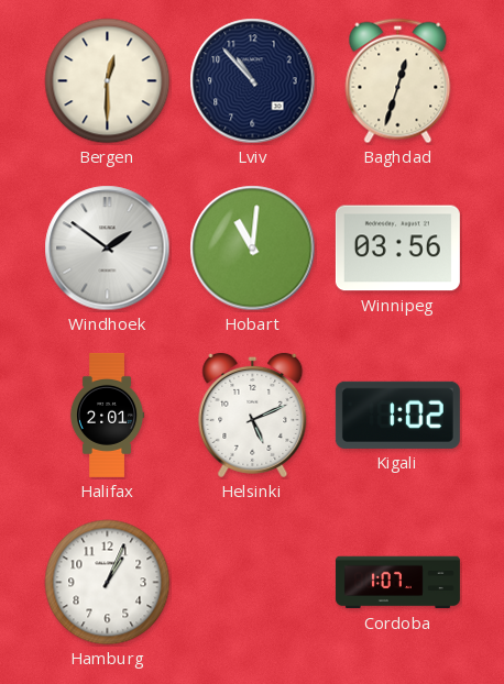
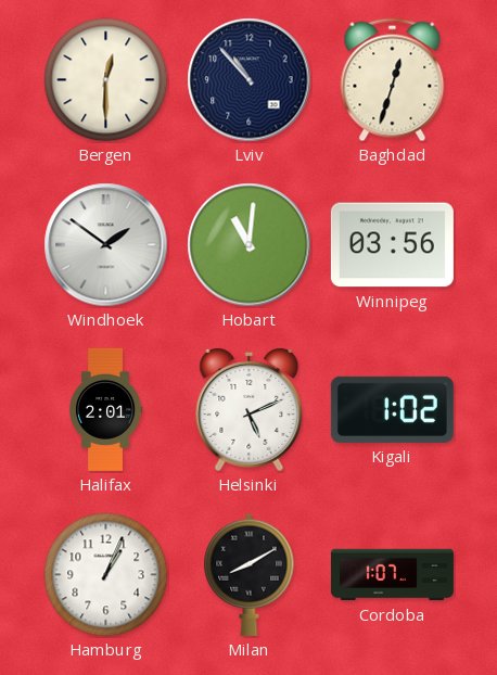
Milan: none -> 8:10 (250, 574)
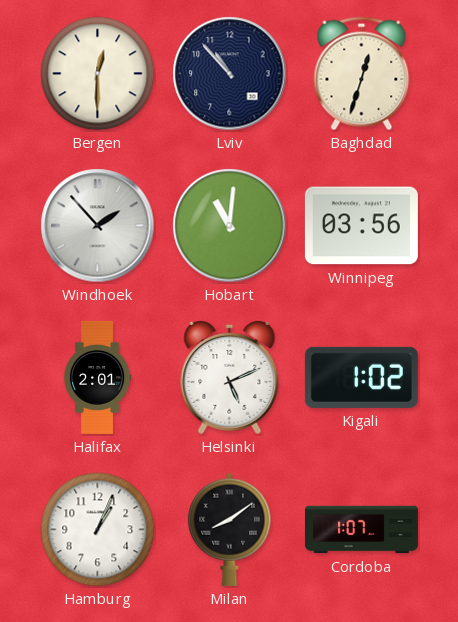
Windhoek: 1:51 -> 1:53 (98, 226)
Milan: 8:10 -> 8:09 (230, 529)
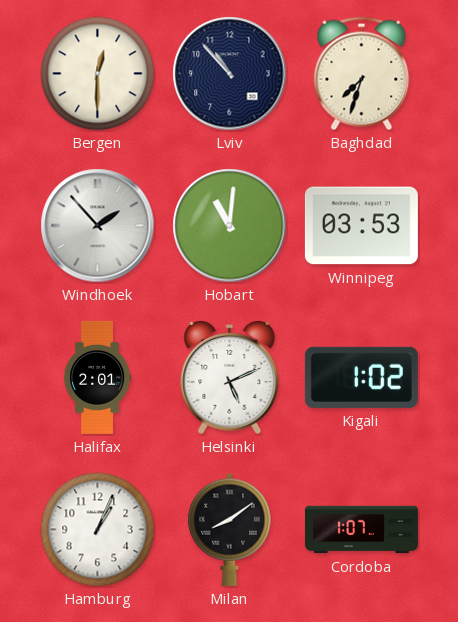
Baghdad: 12:33 -> 7:33 (362, 74)
Winnipeg: 03:56 -> 03:53 (361, 226)
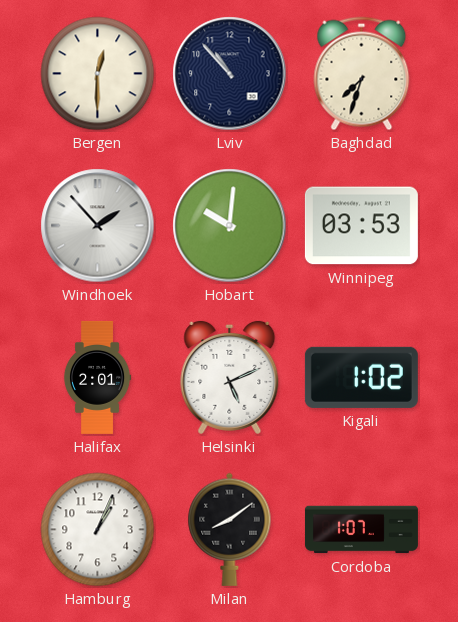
Hobart: 11:01 -> 10:01 (230, 226)
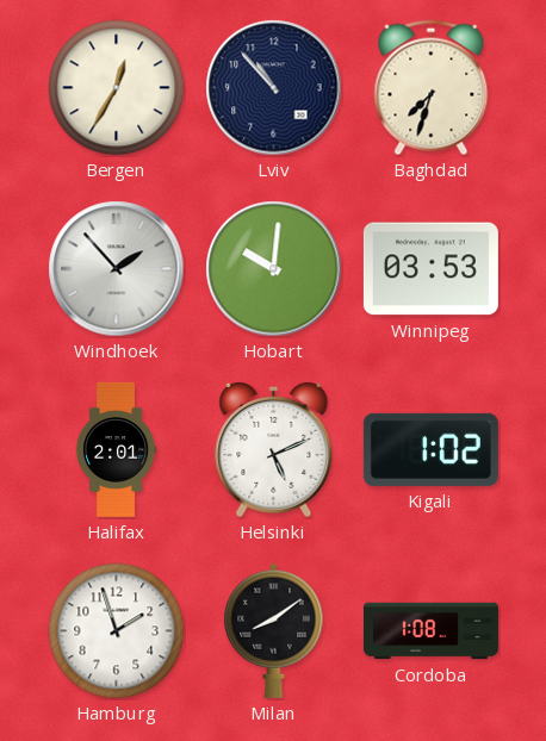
Bergen: 12:30 -> 12:35 (117, 88)
Hamburg: 1:04 -> 1:57 (117, 631)
Cordoba: 1:07 -> 1:08 (430, 631)
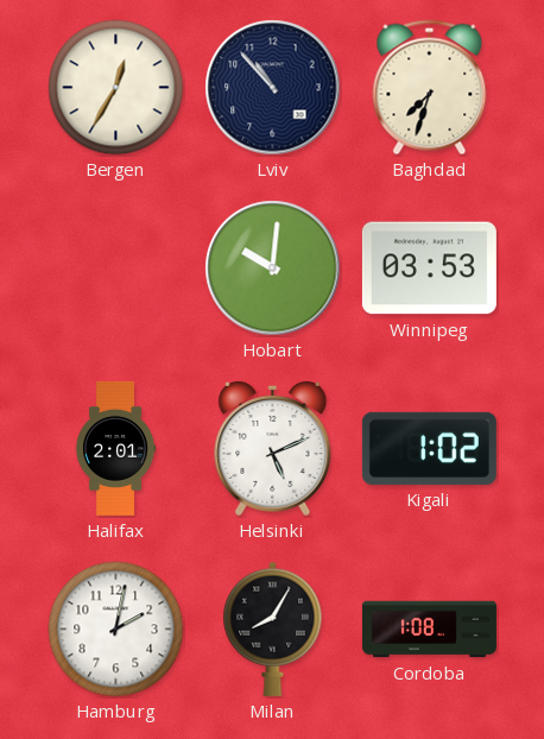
Windhoek: 1:53 -> none (117, 269)
Hamburg: 1:57 -> 2:02 (116, 630)
Milan: 8:09 -> 8:05 (273, 629)
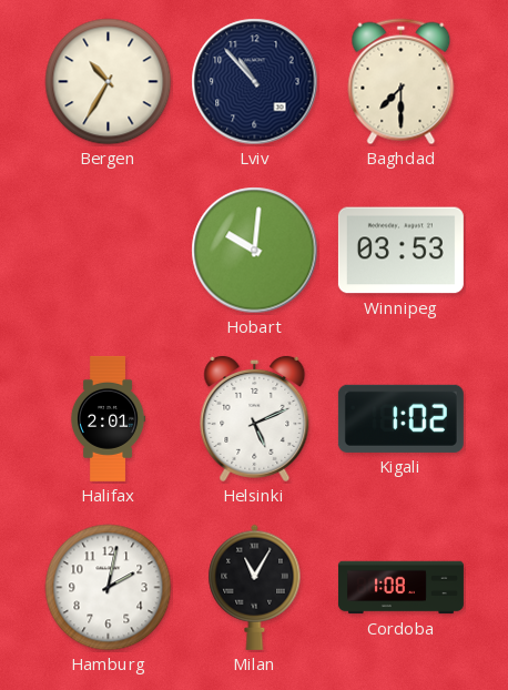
Bergen: 12:35 -> 10:35 (109, 82)
Baghdad: 7:33 -> 7:30 (402, 82)
Milan: 8:05 -> 11:05 (255, 587)
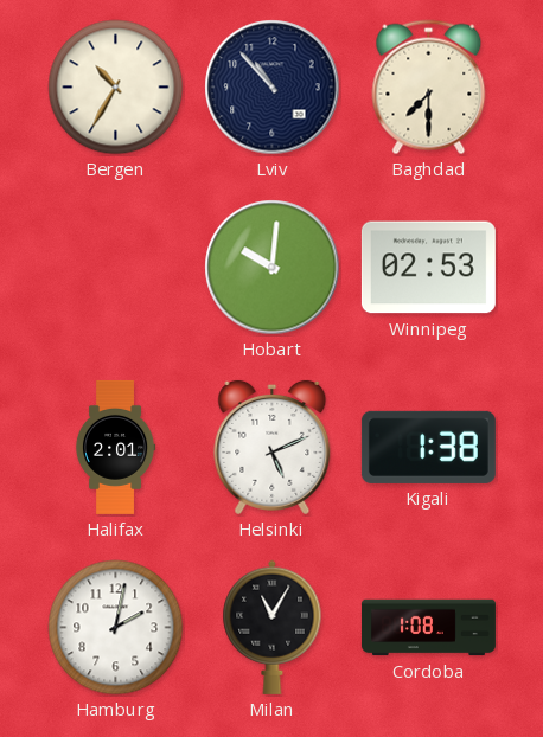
Winnipeg: 03:53 -> 02:53 (428, 268)
Kigali: 1:02 -> 1:38 (428, 447)
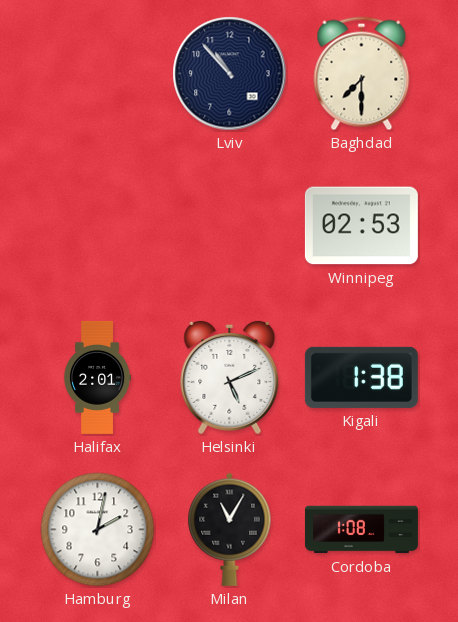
Bergen: 10:35 -> none (116, 88)
Hobart: 10:01 -> none (273, 268)
